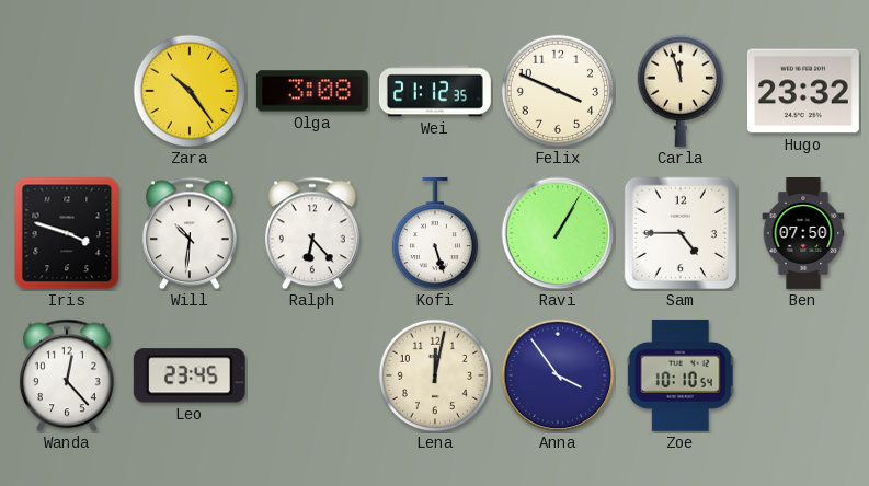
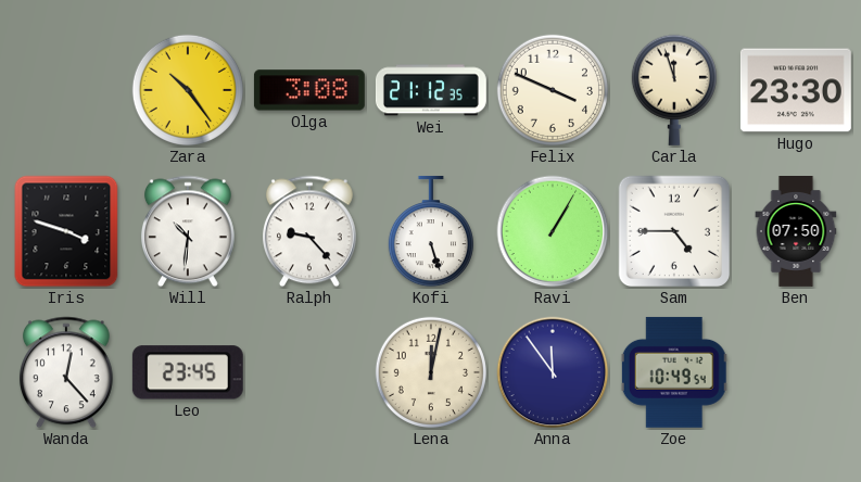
Hugo: 23:32 -> 23:30 (796, 90)
Ralph: 6:23 -> 9:23 (309, 231)
Anna: 3:54 -> 11:54 (553, 372)
Zoe: 10:10 -> 10:49 (674, 372)
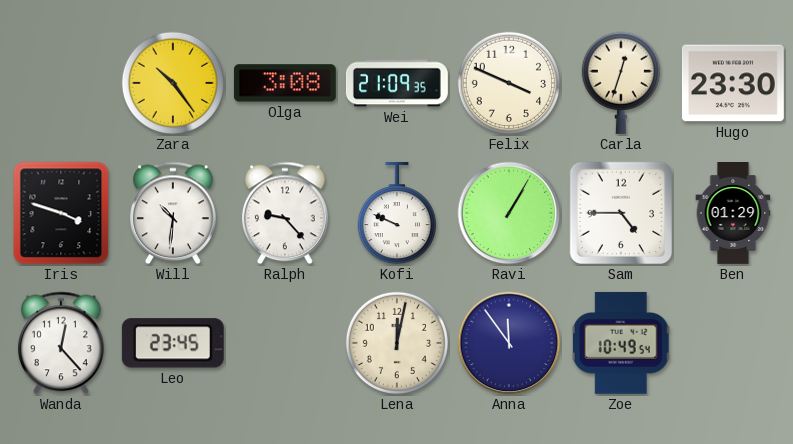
Wei: 21:12 -> 21:09 (397, 83)
Carla: 11:57 -> 12:33 (621, 83)
Kofi: 5:27 -> 9:49 (397, 213)
Ben: 07:50 -> 01:29 (733, 214)
